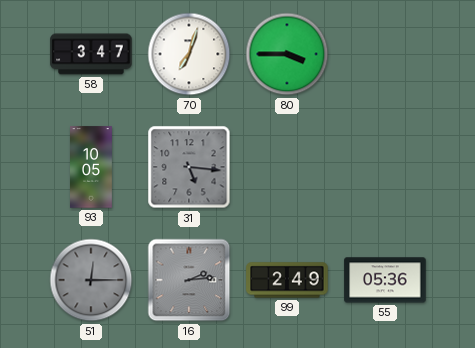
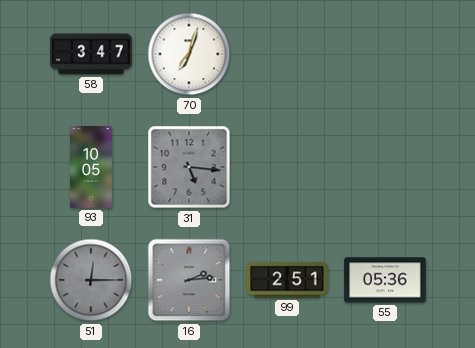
80: 3:45 -> none (287, 54)
99: 2:49 -> 2:51 (287, 280)
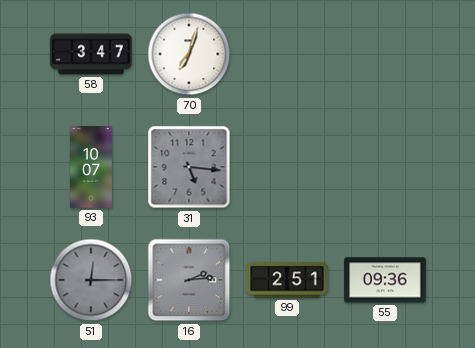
93: 10:05 -> 10:07 (92, 167)
55: 05:36 -> 09:36 (385, 280)
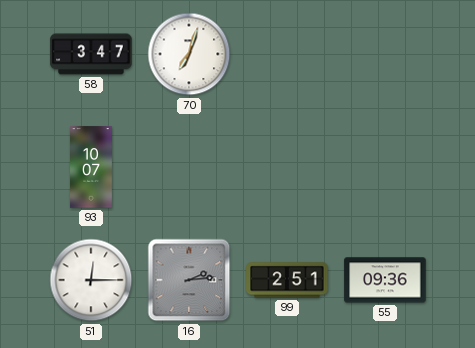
31: 5:16 -> none (189, 167)
51 dial: grey -> white (91, 280)
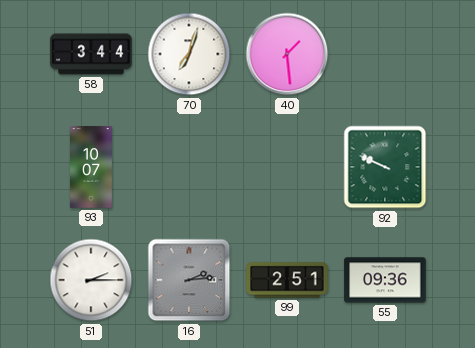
58: 3:47 -> 3:44 (91, 54)
40: none -> 1:29 (287, 54)
92: none -> 9:49 (385, 167)
51: 12:15 -> 2:15 (91, 280)
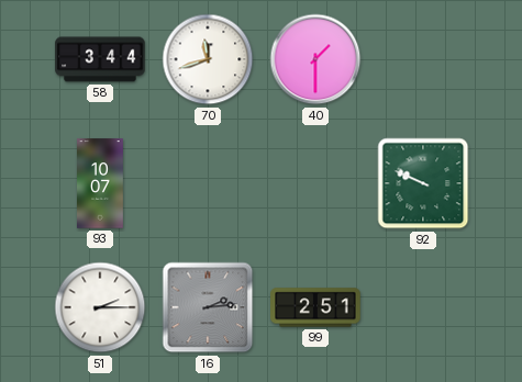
70: 7:03 -> 11:42 (208, 59)
40: 1:29 -> 1:30 (315, 59)
55: 09:36 -> none (385, 280)
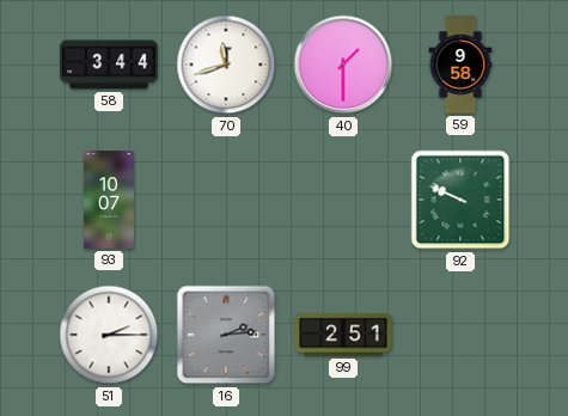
59: none -> 9:58 (460, 65)
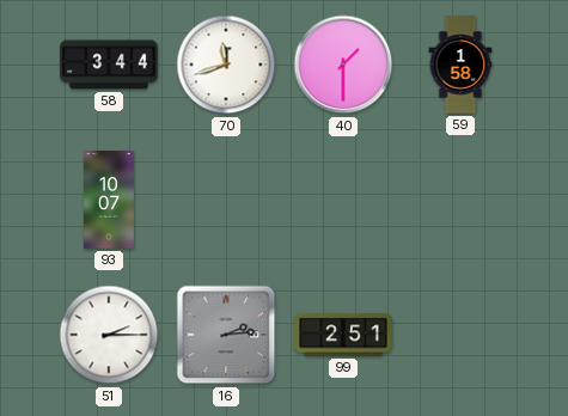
59: 9:58 -> 1:58 (460, 65)
92: 9:49 -> none (460, 200)
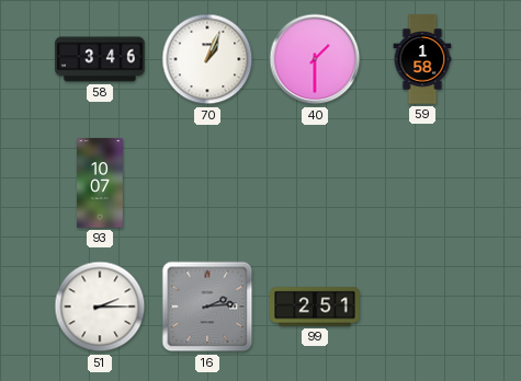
58: 3:44 -> 3:46 (100, 59)
70: 11:42 -> 1:04 (207, 59)
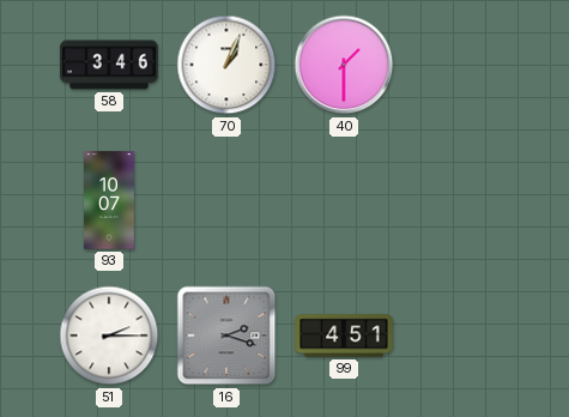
59: 1:58 -> none (422, 59)
16: 2:14 -> 2:18 (226, 336)
99: 2:51 -> 4:51 (344, 336)
